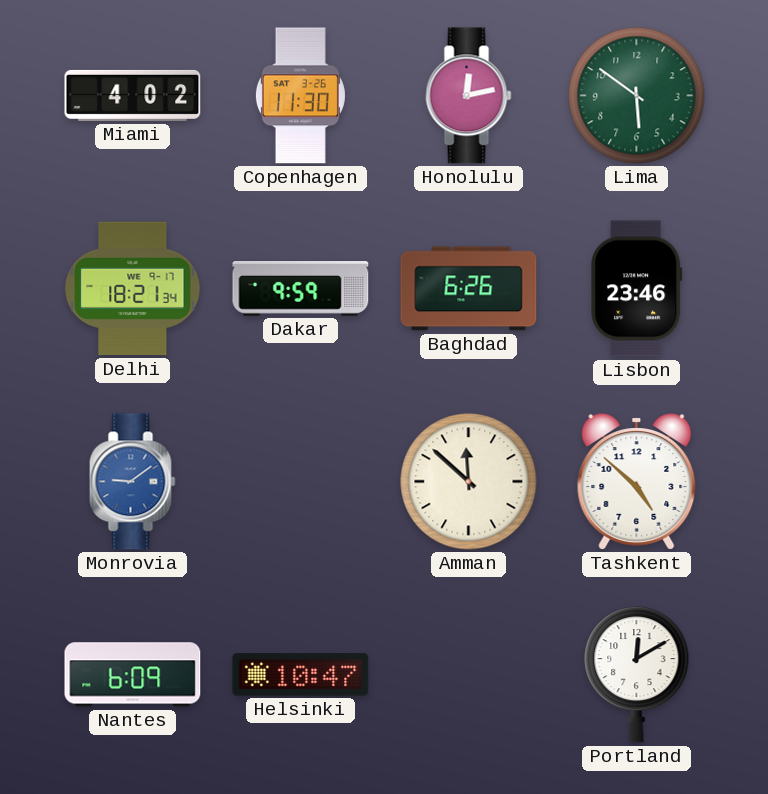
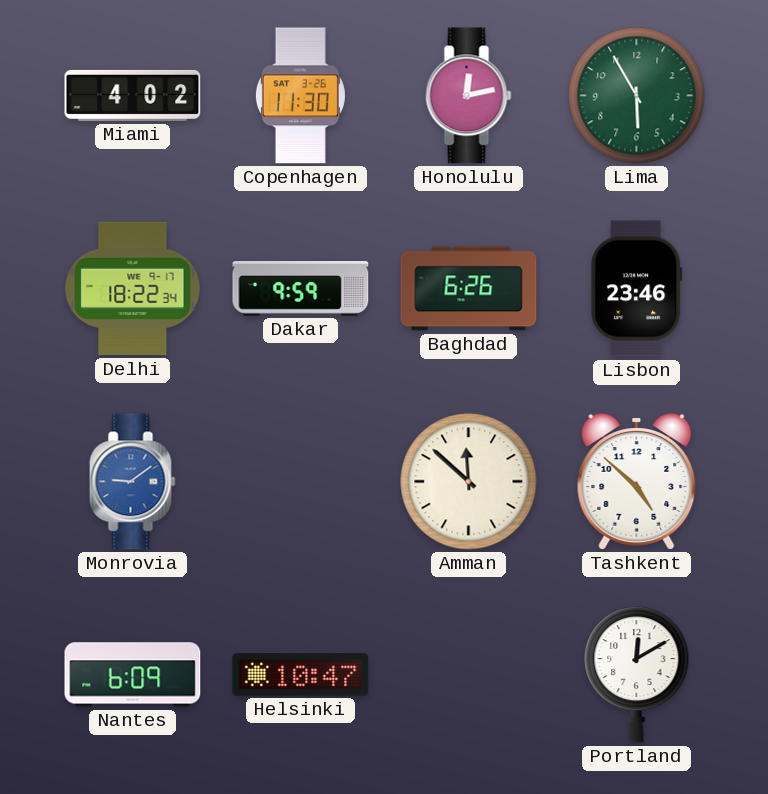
Lima: 5:51 -> 5:55 (637, 96)
Delhi: 18:21 -> 18:22 (133, 289)
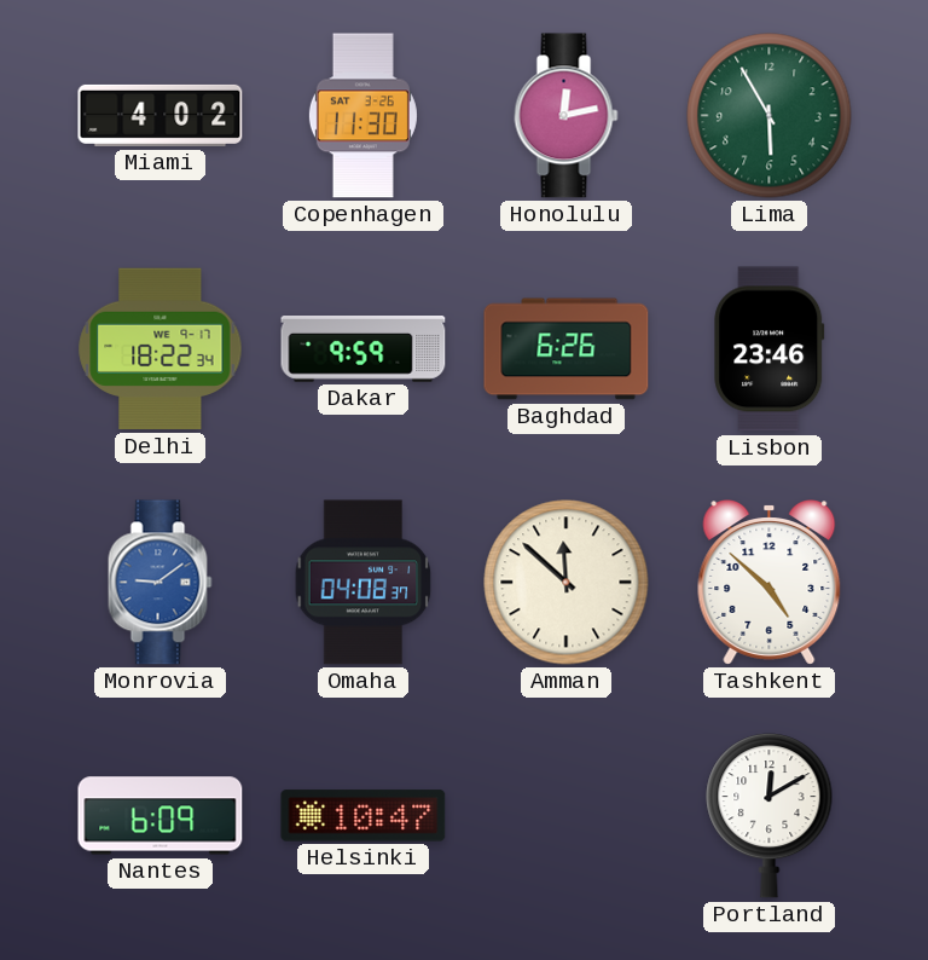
Omaha: none -> 04:08 (364, 583)
